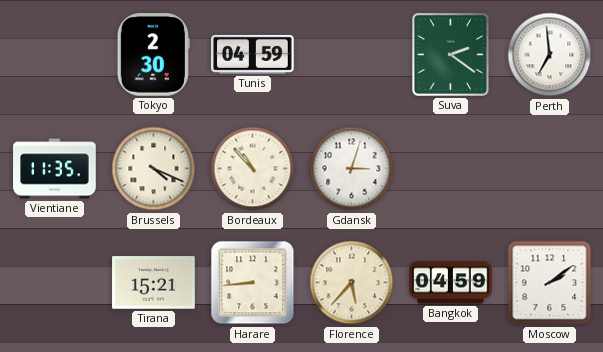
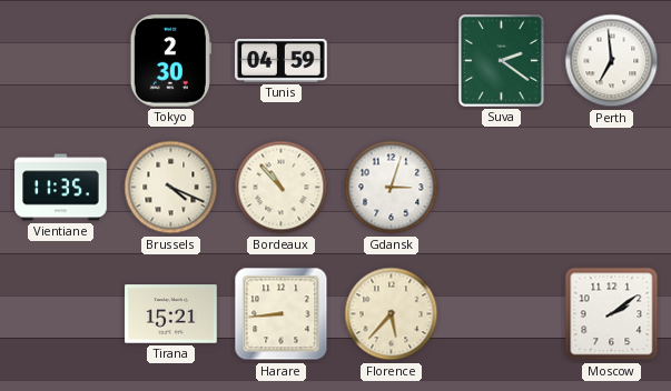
Bangkok: 04:59 -> none (451, 283)
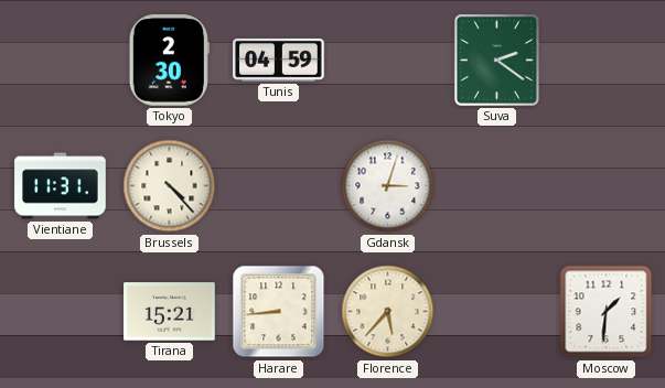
Perth: 6:59 -> none (612, 61)
Vientiane: 11:35 -> 11:31 (61, 186)
Brussels: 4:19 -> 4:23 (170, 186)
Bordeaux: 10:53 -> none (282, 188)
Moscow: 2:09 -> 1:31 (607, 312)
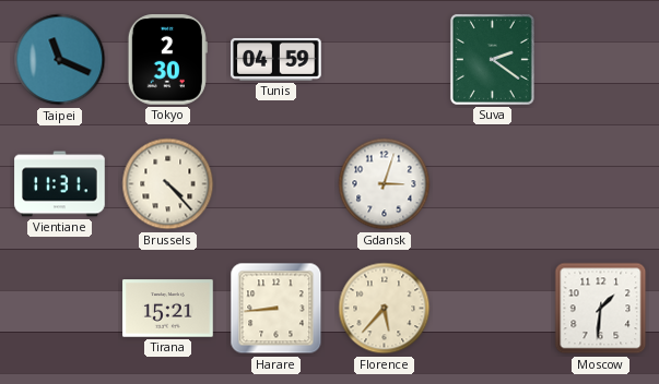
Taipei: none -> 11:19 (60, 60)
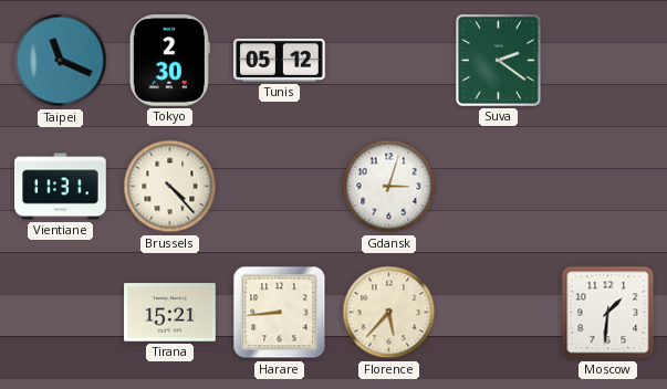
Tunis: 04:59 -> 05:12 (280, 60)
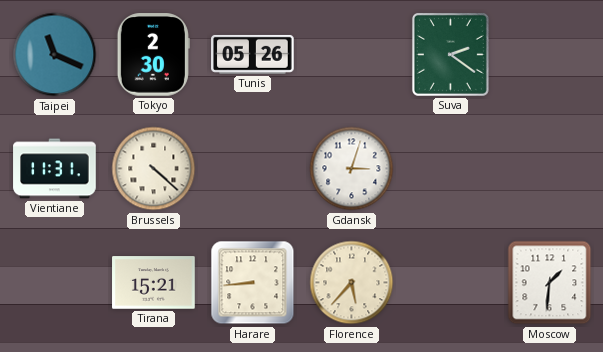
Tunis: 05:12 -> 05:26 (253, 54)
Brussels: 4:23 -> 4:22 (154, 169)
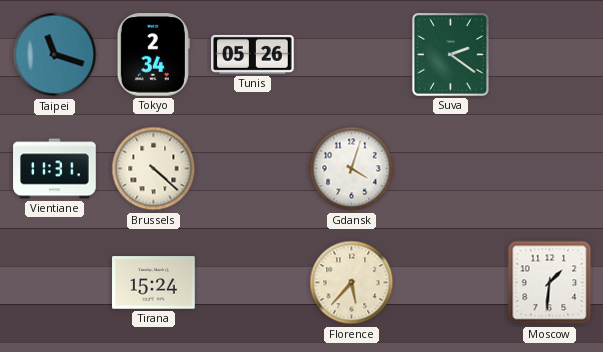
Taipei: 11:19 -> 11:18 (55, 55)
Tokyo: 2:30 -> 2:34 (153, 55)
Gdansk: 3:03 -> 4:03 (352, 169)
Tirana: 15:21 -> 15:24 (154, 283)
Harare: 8:44 -> none (253, 283)
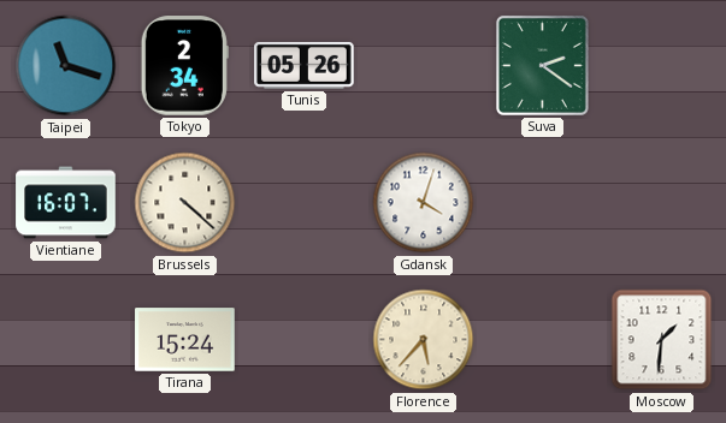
Vientiane: 11:31 -> 16:07 (66, 203)
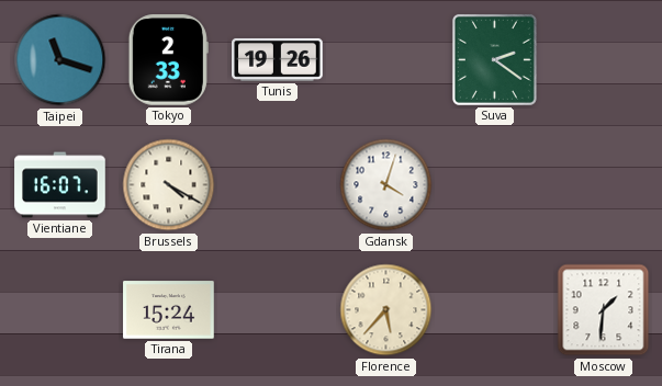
Tokyo: 2:34 -> 2:33 (168, 60)
Tunis: 05:26 -> 19:26 (278, 59)
Brussels: 4:22 -> 4:20 (169, 185)
